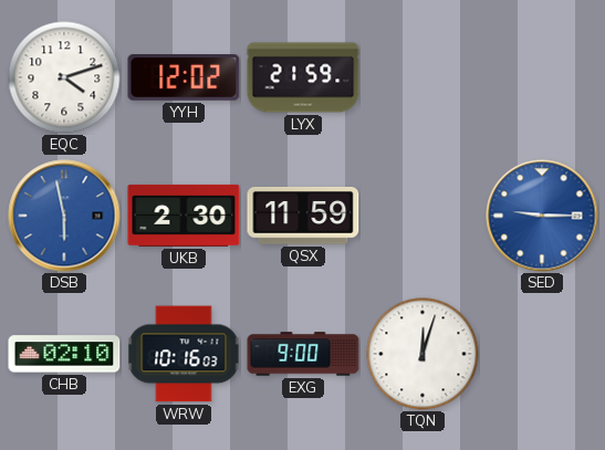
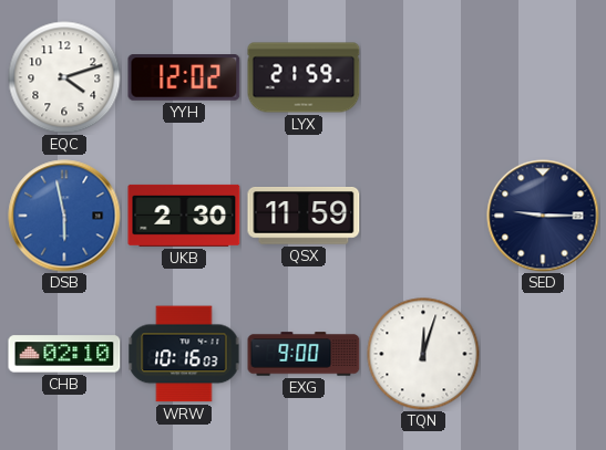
SED dial: blue -> navy (543, 216)
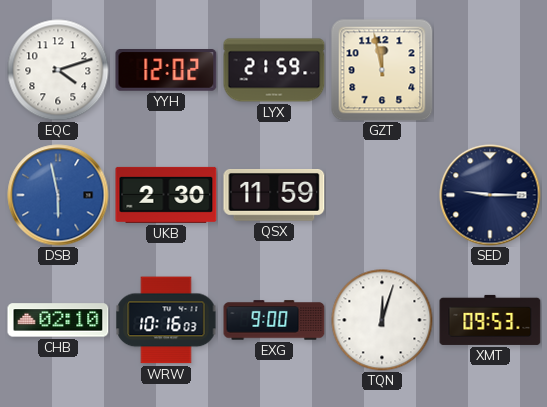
GZT: none -> 11:58 (382, 70)
XMT: none -> 09:53 (490, 320)
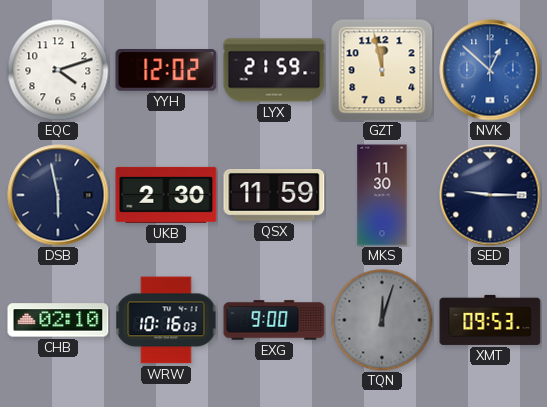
NVK: none -> 12:52 (490, 70)
DSB dial: blue -> navy (58, 195)
MKS: none -> 11:30 (382, 195)
TQN dial: white -> grey (382, 320)
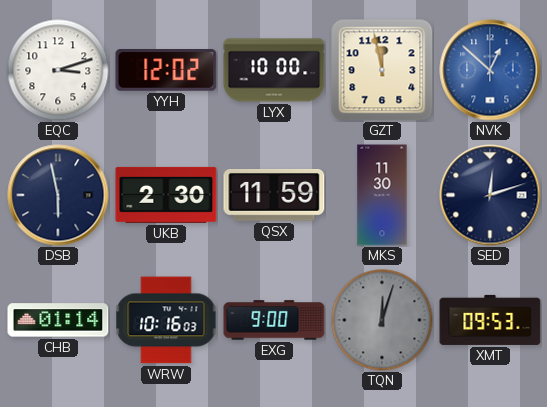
EQC: 4:12 -> 3:12 (58, 70)
LYX: 21:59 -> 10:00 (274, 70)
SED: 9:15 -> 12:12 (490, 195)
CHB: 02:10 -> 01:14 (58, 320)
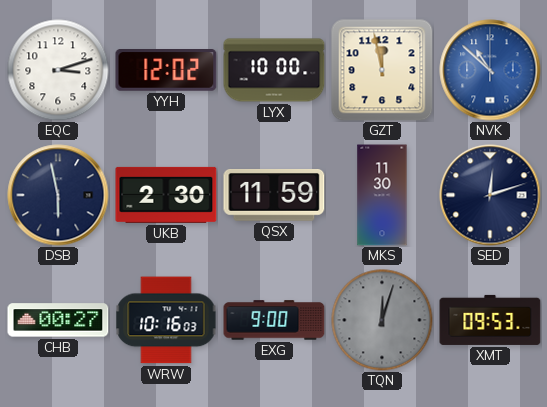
NVK: 12:52 -> 10:52 (490, 70)
CHB: 01:14 -> 00:27 (58, 320)
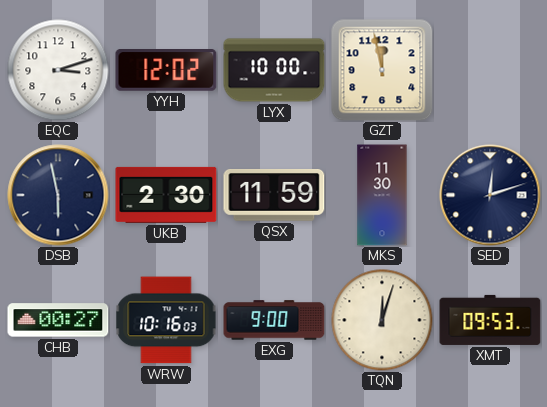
NVK: 10:52 -> none (490, 70)
TQN dial: grey -> cream (382, 320)
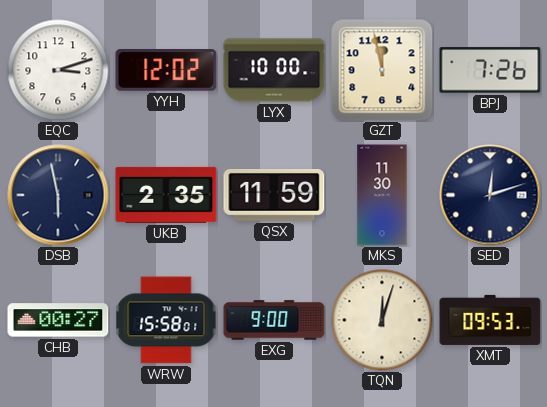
BPJ: none -> 7:26 (490, 70)
UKB: 2:30 -> 2:35 (166, 195)
WRW: 10:16 -> 15:58 (166, 320)
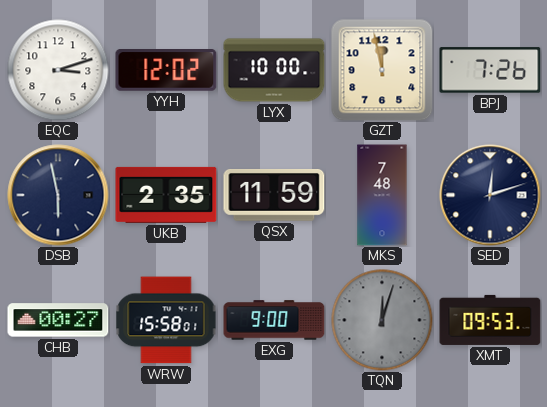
MKS: 11:30 -> 7:48 (382, 195)
TQN dial: cream -> grey (382, 320)
